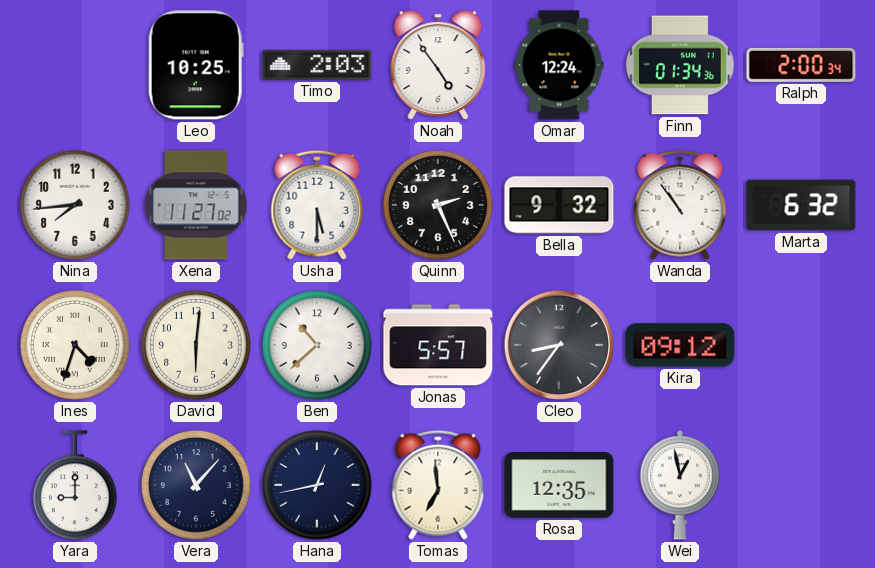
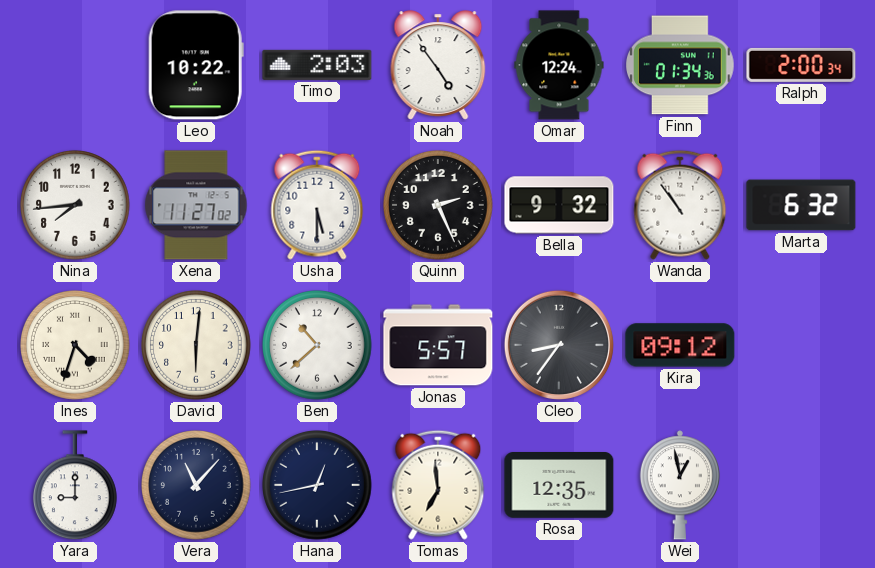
Leo: 10:25 -> 10:22 (196, 65)
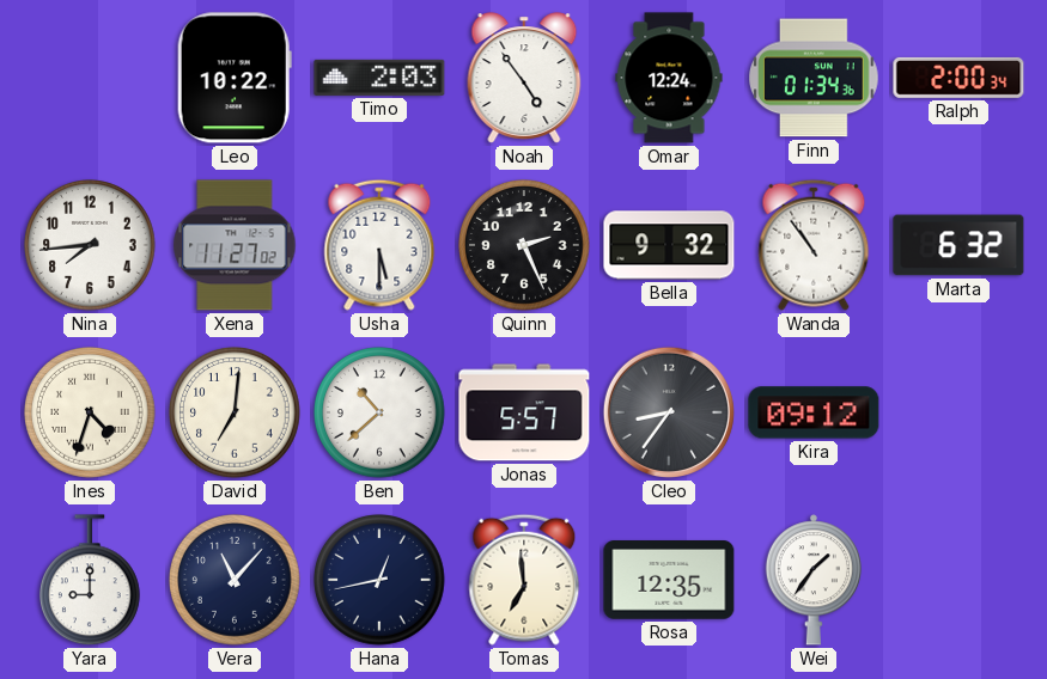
David: 6:01 -> 7:01 (236, 414)
Wei: 12:58 -> 1:36 (814, 580)
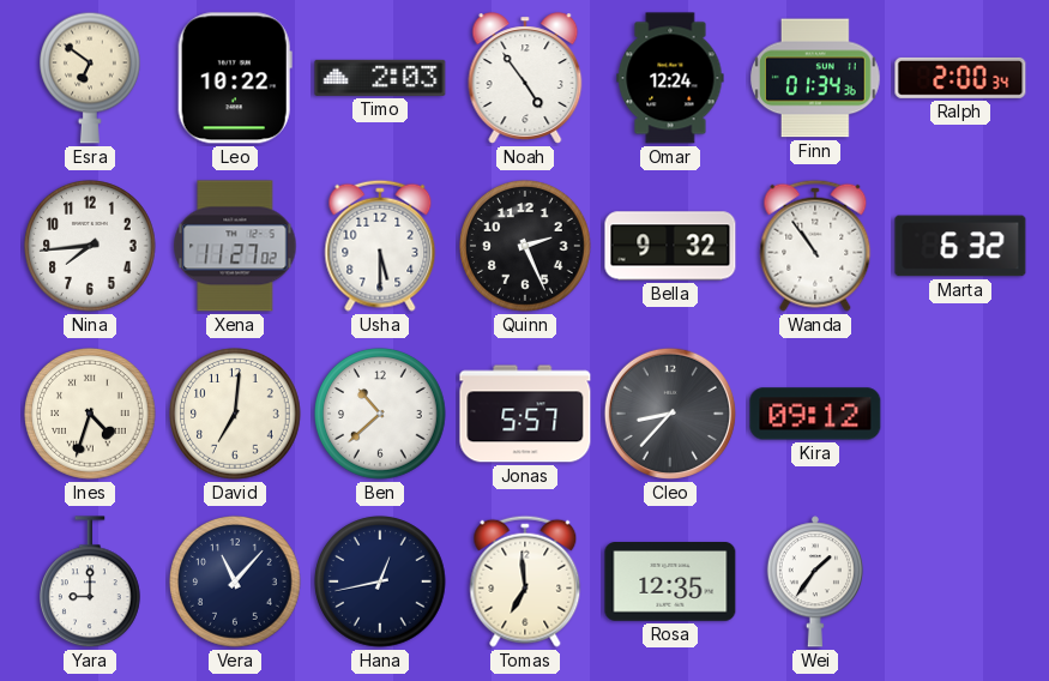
Esra: none -> 6:51 (91, 78)
Cleo: 8:36 -> 8:37 (670, 414)
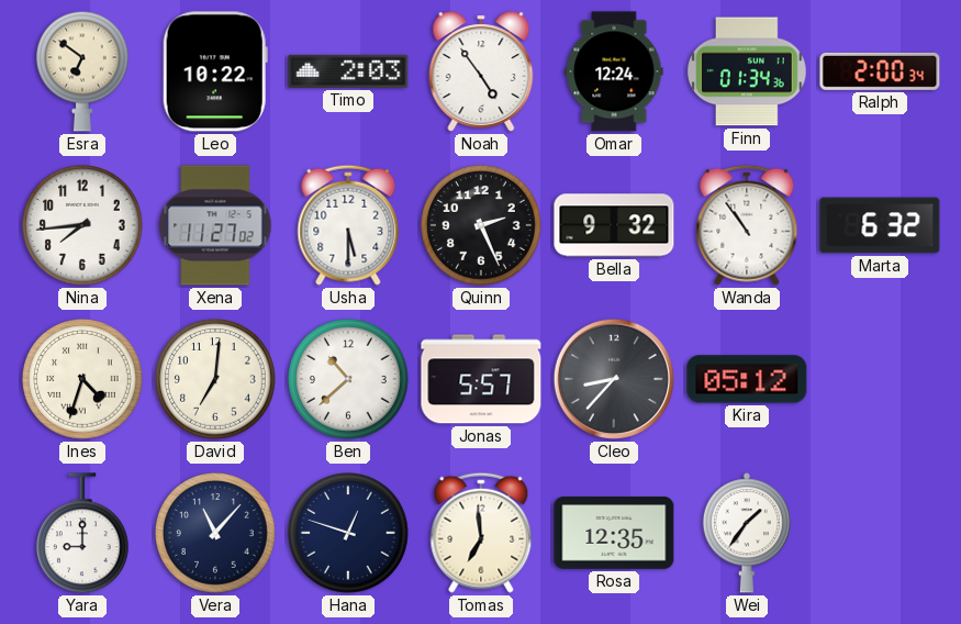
Kira: 09:12 -> 05:12 (747, 379)
Hana: 12:43 -> 12:48 (349, 534)
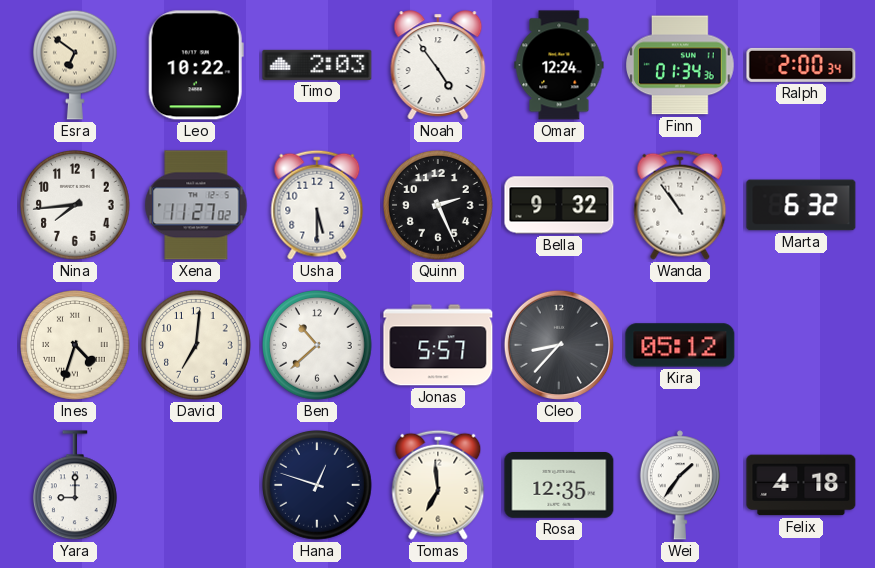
Vera: 11:07 -> none (216, 534)
Felix: none -> 4:18 (801, 485)
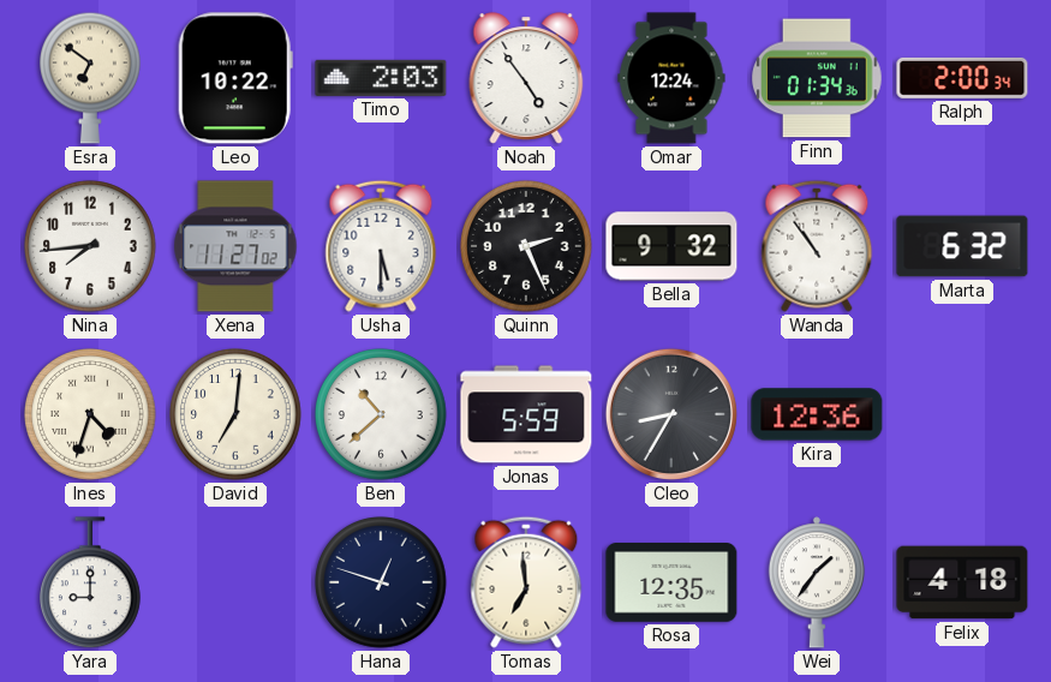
Jonas: 5:57 -> 5:59 (526, 414)
Cleo: 8:37 -> 8:35 (671, 414)
Kira: 05:12 -> 12:36 (817, 414)
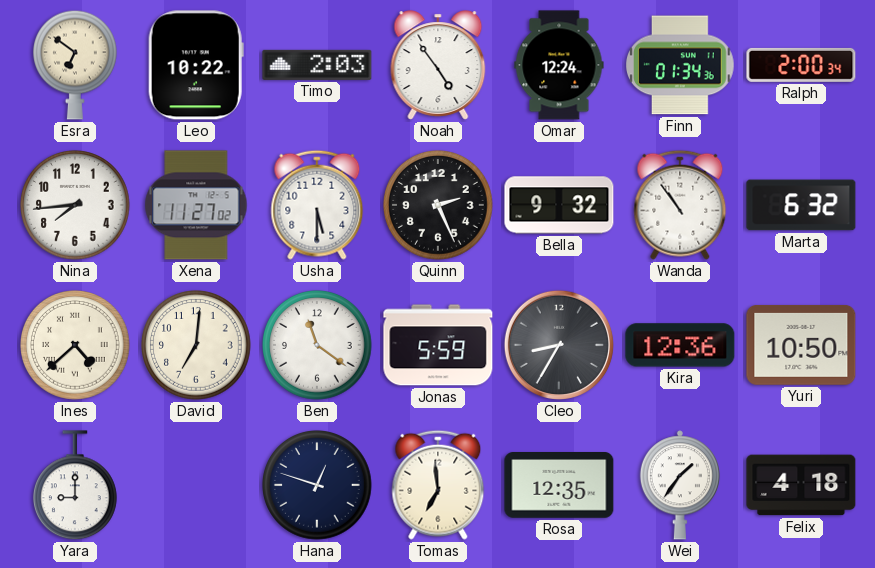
Ines: 4:33 -> 4:38 (76, 346)
Ben: 10:38 -> 11:21 (318, 346)
Yuri: none -> 10:50 (801, 345)
